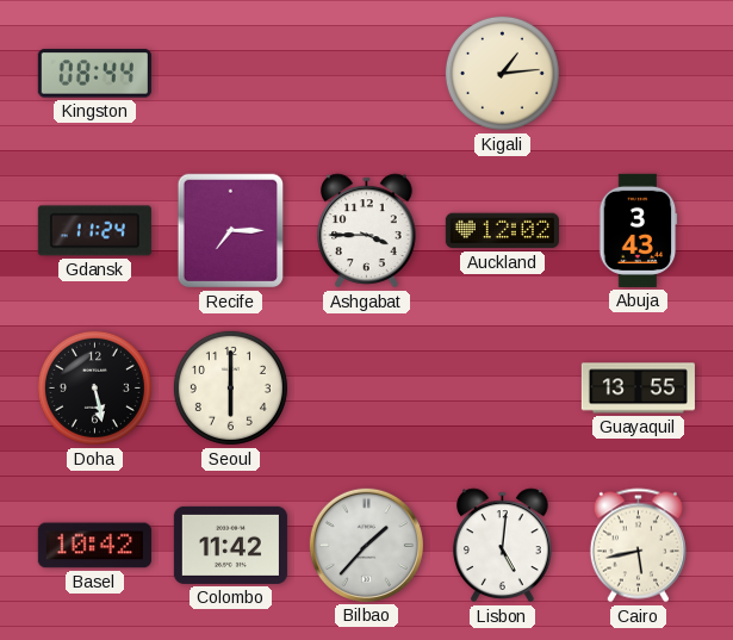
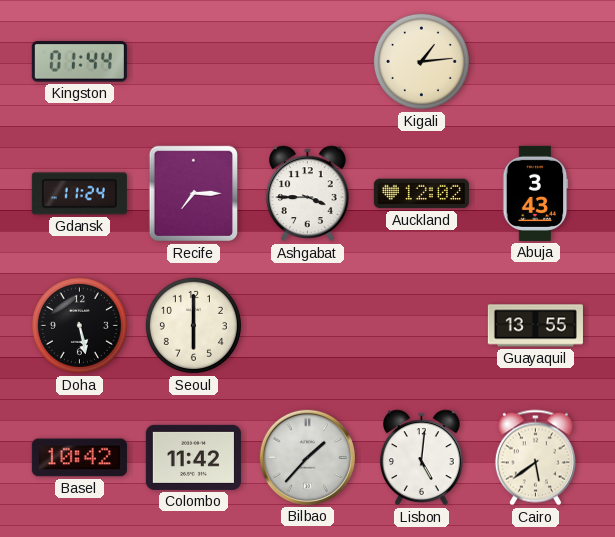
Kingston: 08:44 -> 01:44 (79, 62)
Cairo: 5:43 -> 5:39 (535, 458)
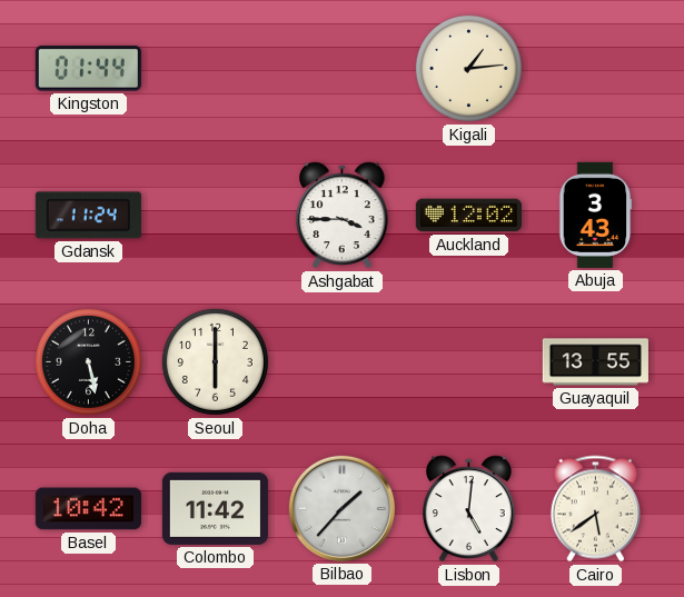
Recife: 7:15 -> none (194, 194)
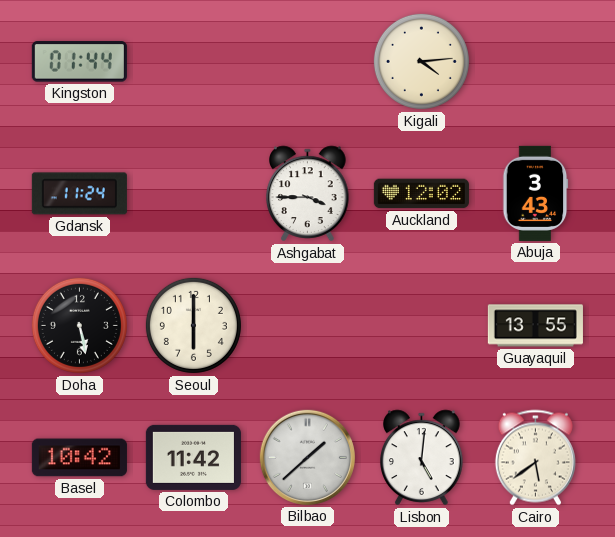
Kigali: 1:14 -> 4:14 (421, 61)
Bilbao: 1:37 -> 1:38 (307, 457)
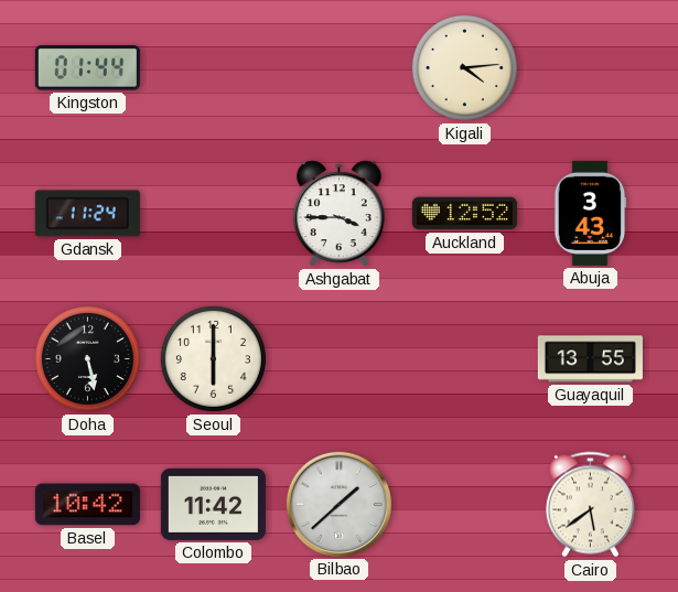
Auckland: 12:02 -> 12:52 (464, 214)
Lisbon: 5:01 -> none (422, 458)
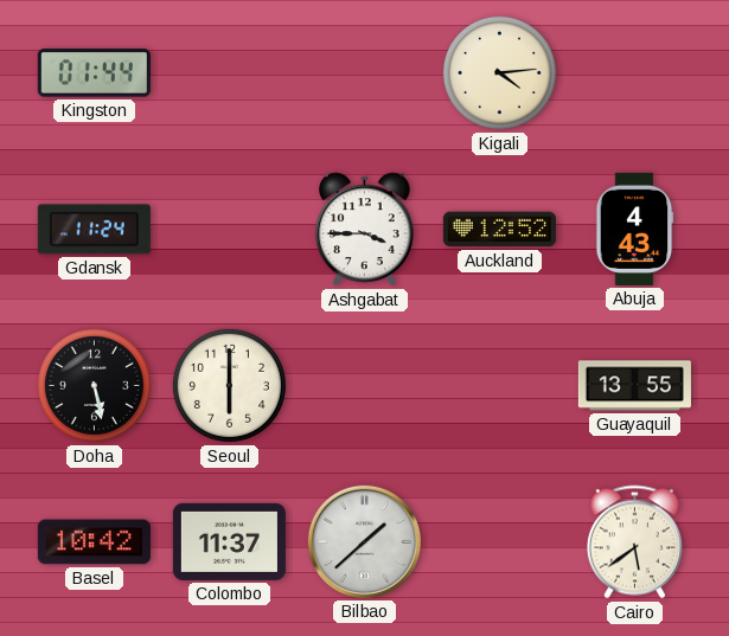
Abuja: 3:43 -> 4:43 (634, 229)
Colombo: 11:42 -> 11:37 (229, 541)
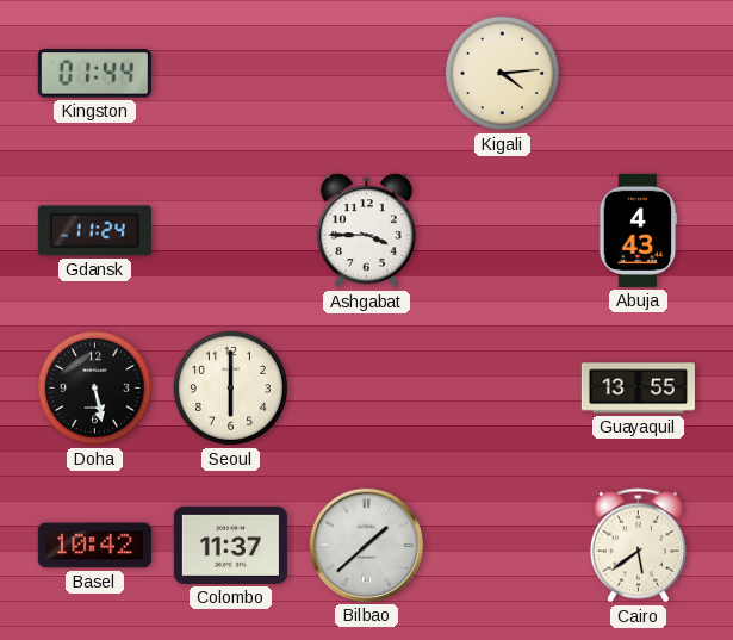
Auckland: 12:52 -> none (499, 230)
